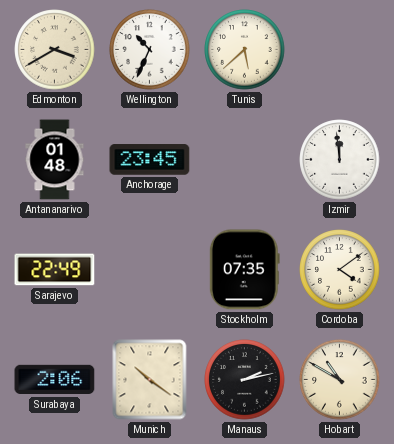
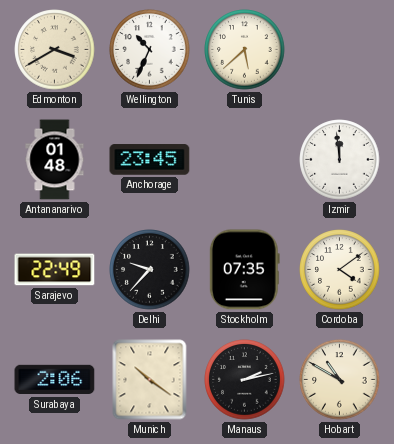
Delhi: none -> 9:37 (150, 270)
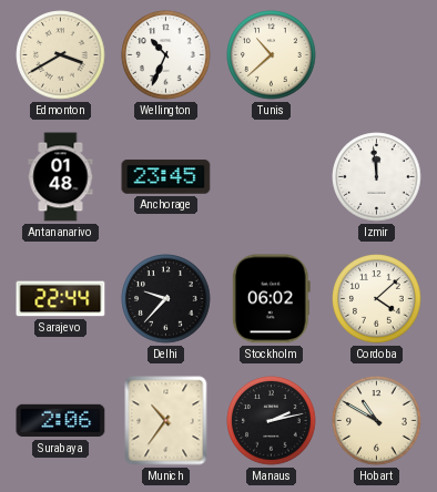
Tunis: 5:38 -> 10:38 (272, 55)
Sarajevo: 22:49 -> 22:44 (61, 299)
Stockholm: 07:35 -> 06:02 (271, 299)
Cordoba: 4:09 -> 4:08 (377, 299)
Munich: 10:21 -> 10:36 (166, 421)
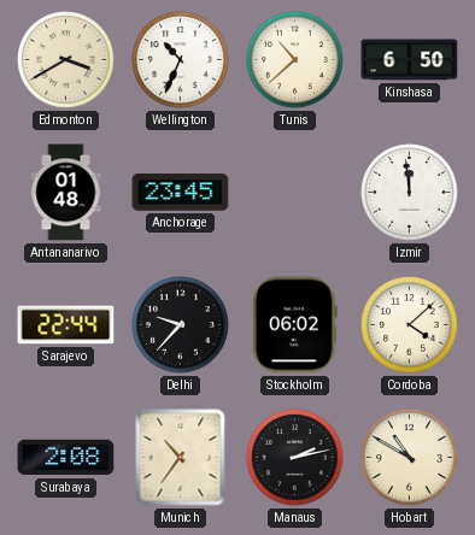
Kinshasa: none -> 6:50 (410, 60)
Surabaya: 2:06 -> 2:08 (66, 458)
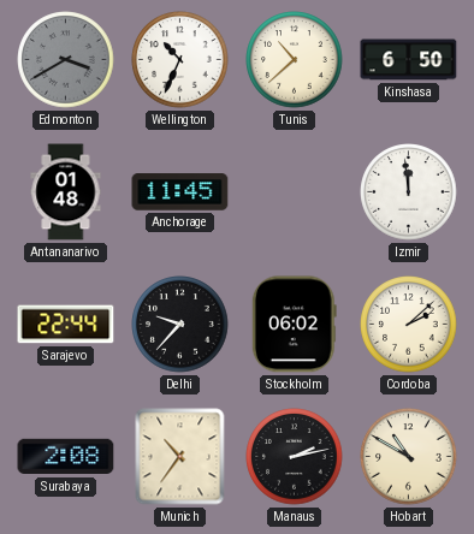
Edmonton dial: cream -> grey (66, 60)
Anchorage: 23:45 -> 11:45 (180, 192)
Cordoba: 4:08 -> 2:08 (409, 325)
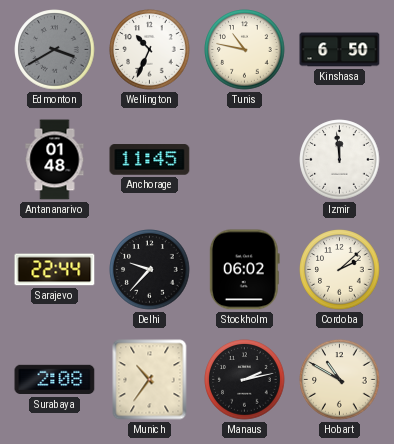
Tunis: 10:38 -> 10:47 (245, 50)
